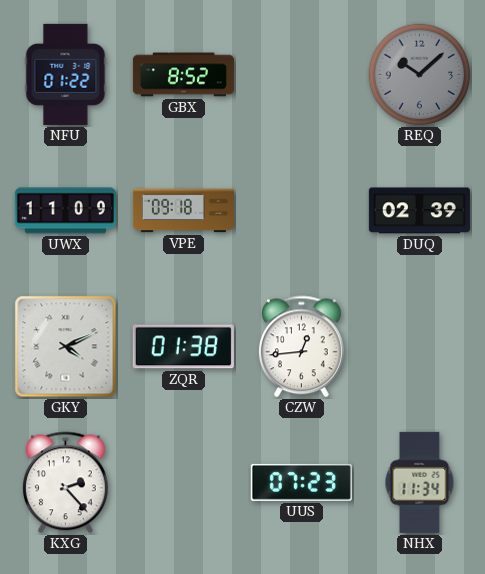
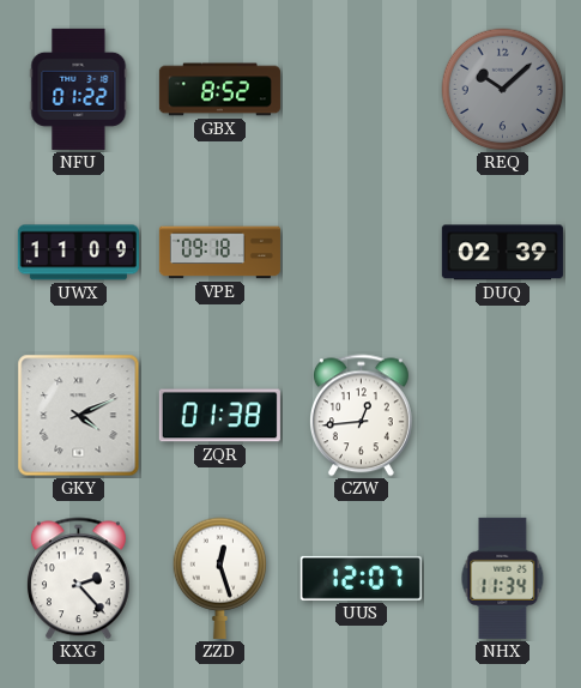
ZZD: none -> 12:27 (220, 578)
UUS: 07:23 -> 12:07 (361, 578)
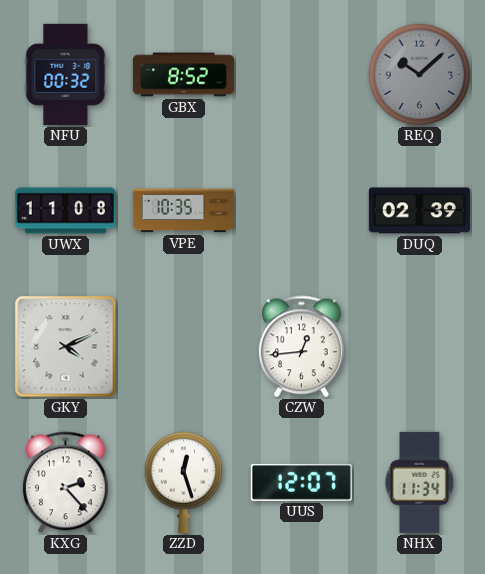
NFU: 01:22 -> 00:32 (66, 74)
UWX: 11:09 -> 11:08 (65, 211)
VPE: 09:18 -> 10:35 (183, 211)
ZQR: 01:38 -> none (219, 416)
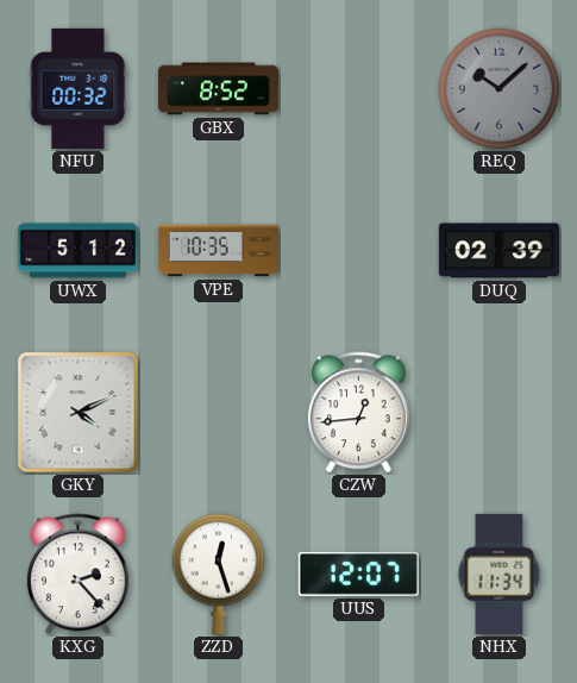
UWX: 11:08 -> 5:12 (77, 251)
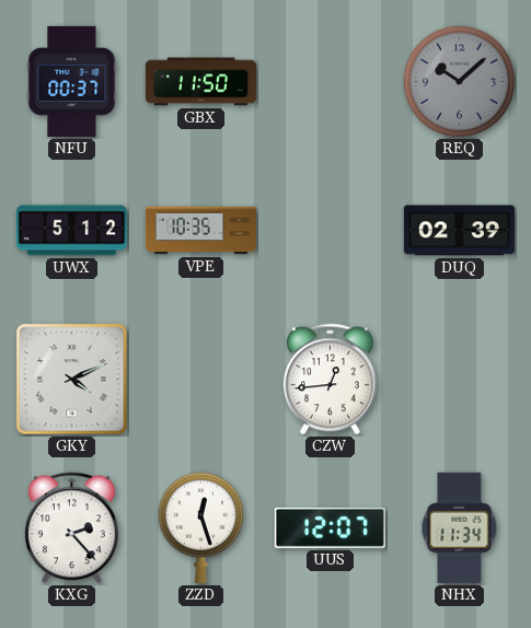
NFU: 00:32 -> 00:37 (72, 81)
GBX: 8:52 -> 11:50 (200, 82)
